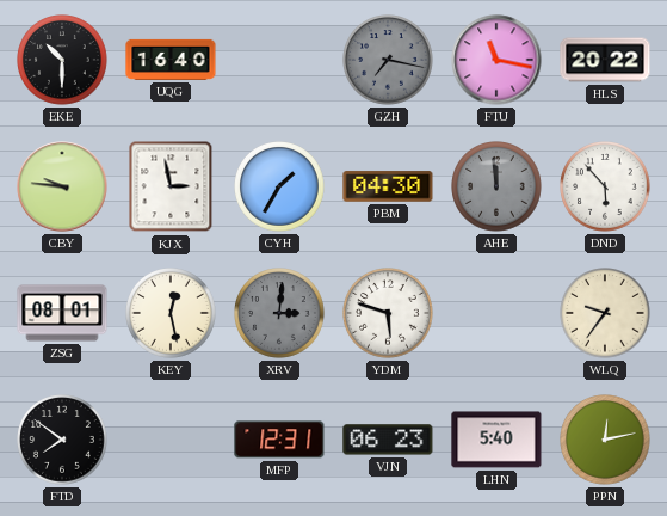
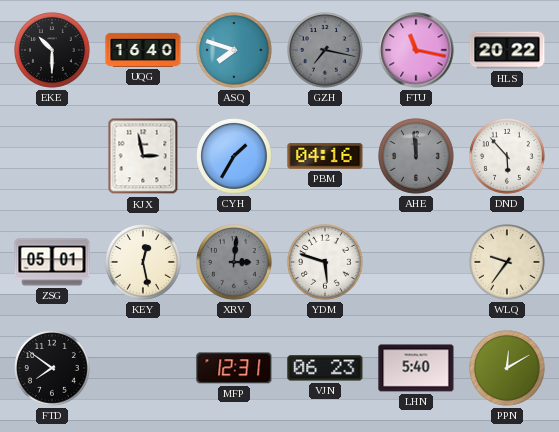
ASQ: none -> 7:48 (234, 50)
CBY: 9:46 -> none (62, 186)
PBM: 04:30 -> 04:16 (325, 156)
ZSG: 08:01 -> 05:01 (52, 262)
PPN: 12:13 -> 12:10 (507, 368)
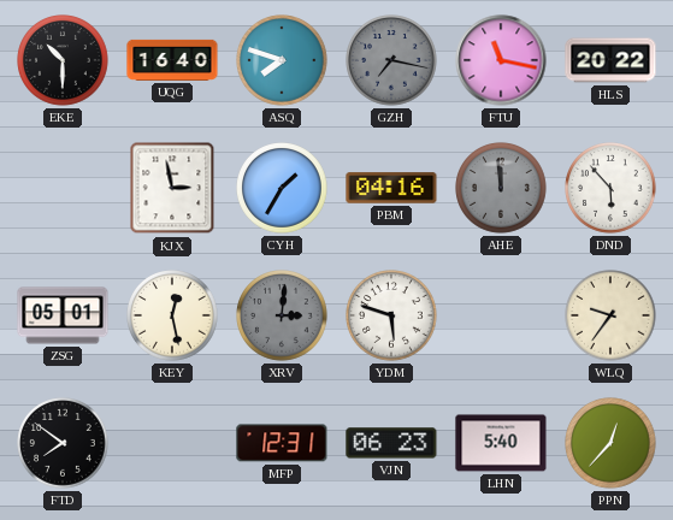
PPN: 12:10 -> 12:37 (610, 443)
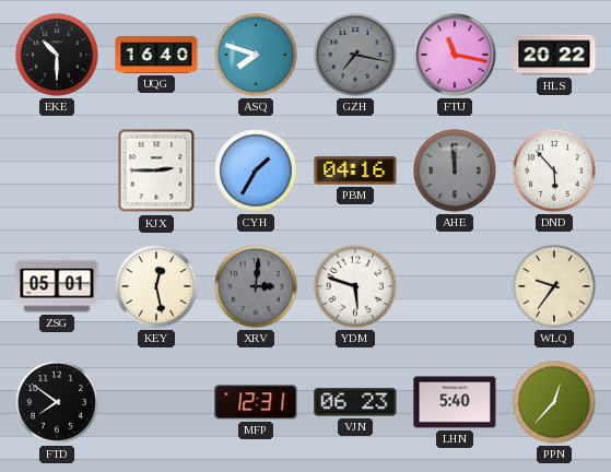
KJX: 2:58 -> 2:45 (156, 170)
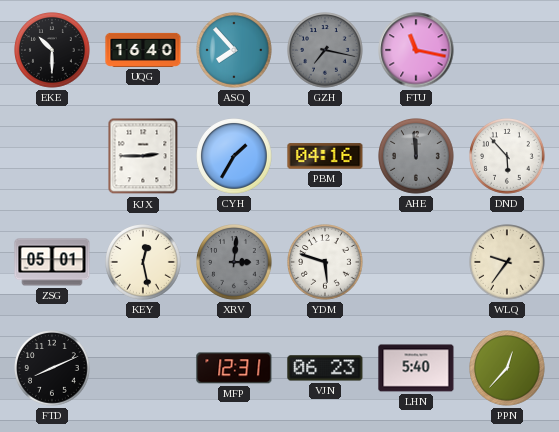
ASQ: 7:48 -> 7:53 (234, 50)
HLS: 20:22 -> none (554, 55)
FTD: 7:51 -> 8:11 (52, 368)
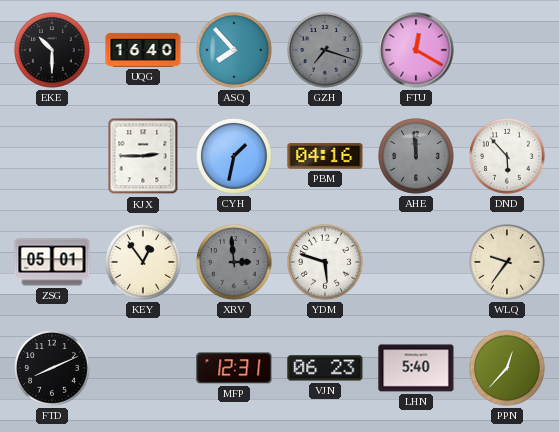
GZH: 7:17 -> 7:18 (325, 50)
FTU: 11:17 -> 12:20 (416, 50)
CYH: 1:35 -> 1:32 (234, 156)
KEY: 12:28 -> 12:54 (143, 262)
XRV: 3:01 -> 2:59 (234, 262)
